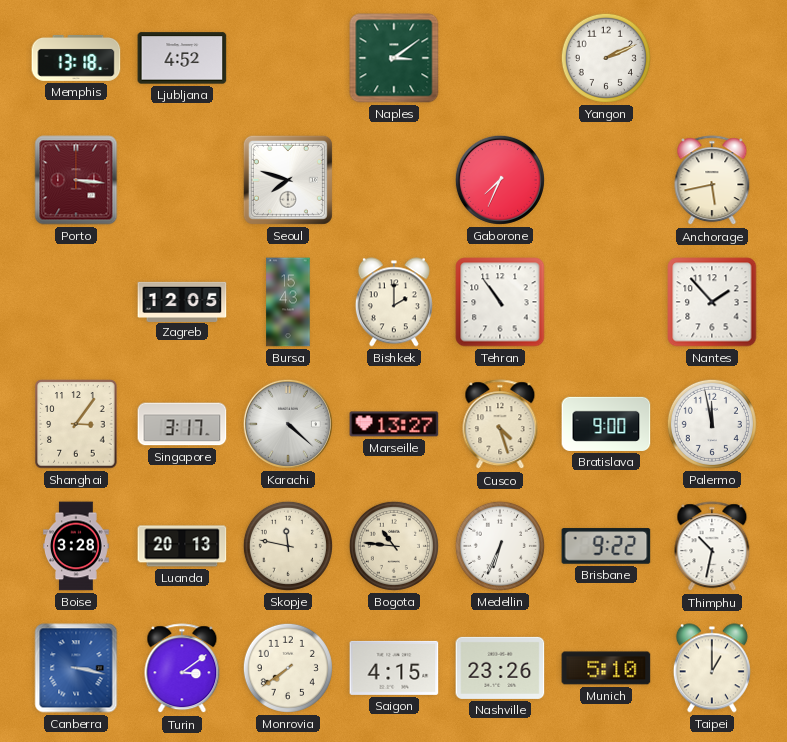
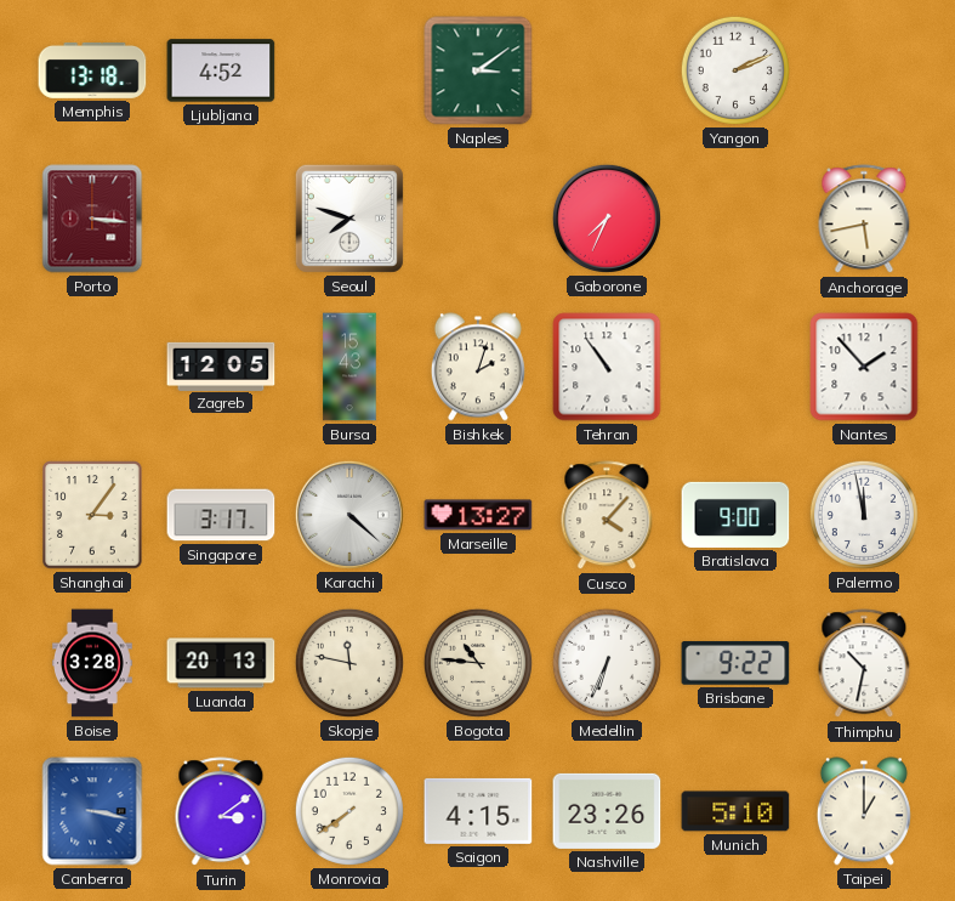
Bishkek: 2:00 -> 2:03 (478, 367)
Cusco: 4:27 -> 4:07 (607, 516)
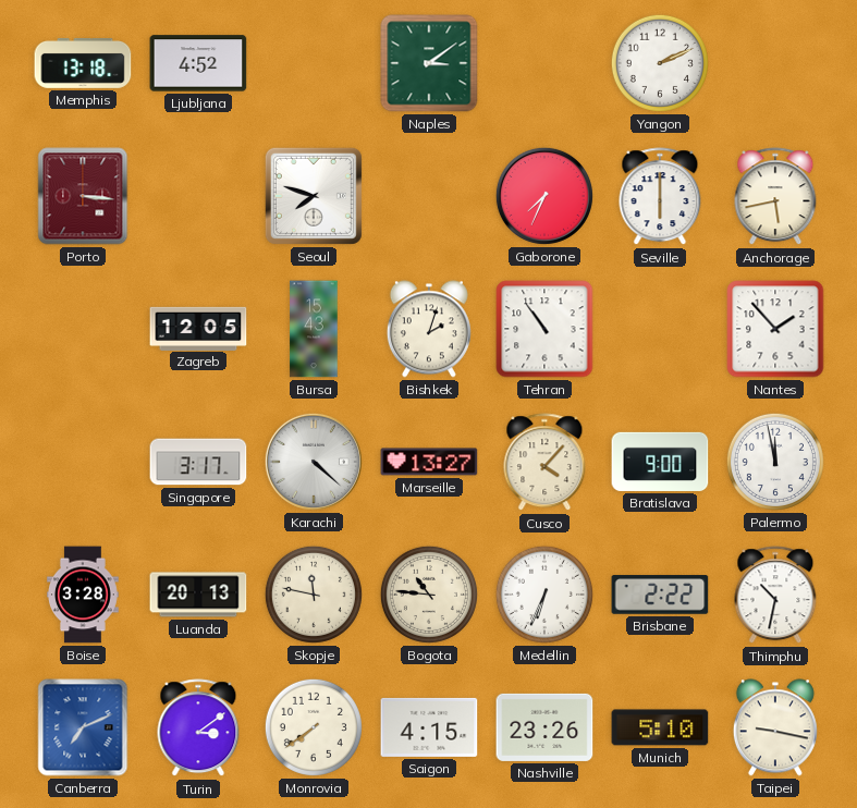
Seville: none -> 6:00 (660, 197)
Shanghai: 3:06 -> none (92, 515)
Brisbane: 9:22 -> 2:22 (660, 595)
Canberra: 3:17 -> 7:11 (83, 727)
Taipei: 1:00 -> 9:17 (775, 727)
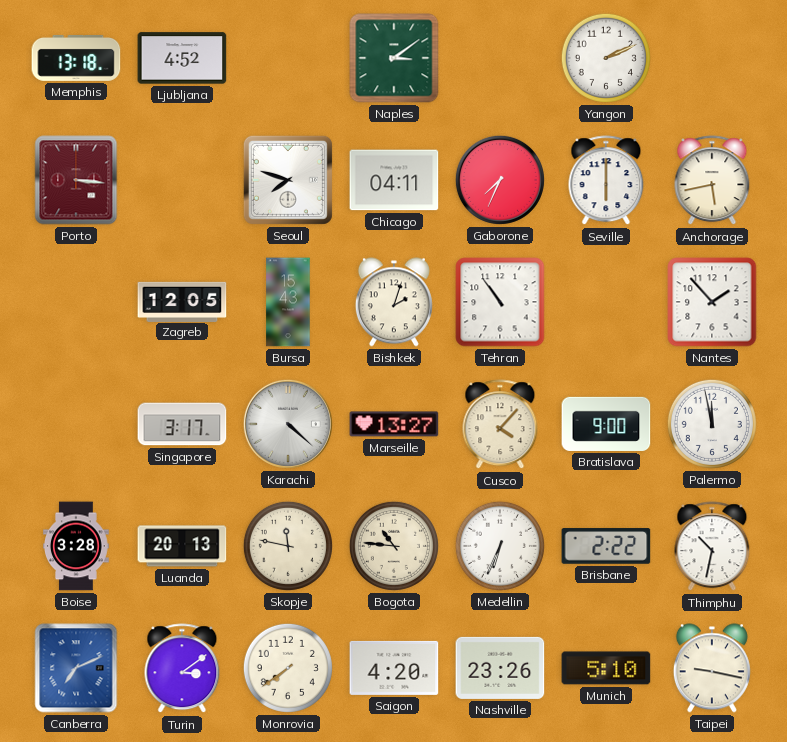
Chicago: none -> 04:11 (394, 180)
Saigon: 4:15 -> 4:20 (394, 668)
